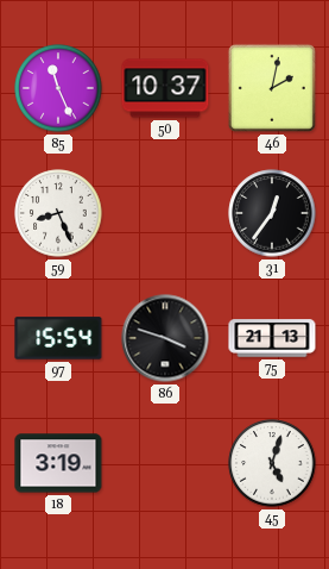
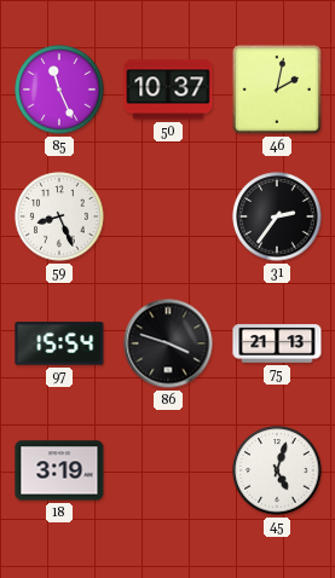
31: 12:36 -> 2:36 (277, 216)
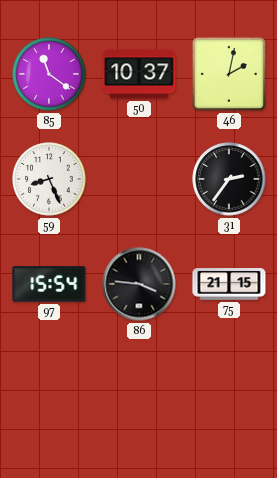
85: 11:26 -> 11:21 (49, 74)
86: 3:48 -> 3:46 (139, 284)
75: 21:13 -> 21:15 (229, 284)
18: 3:19 -> none (59, 470)
45: 5:03 -> none (277, 470)
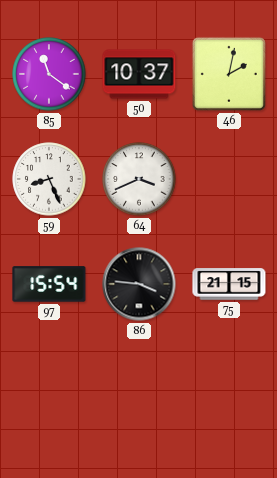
64: none -> 3:41 (139, 179)
31: 2:36 -> none (229, 179)
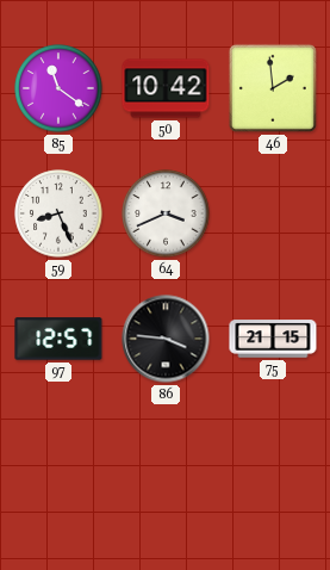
50: 10:37 -> 10:42 (166, 88)
46: 2:02 -> 1:59 (273, 88)
97: 15:54 -> 12:57 (58, 339)
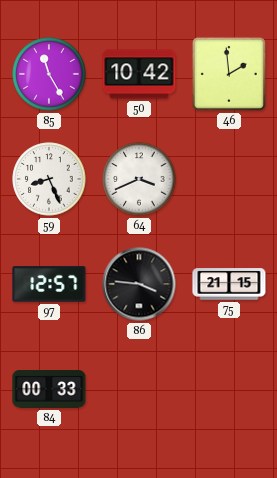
85: 11:21 -> 11:25 (49, 74)
84: none -> 00:33 (49, 389)
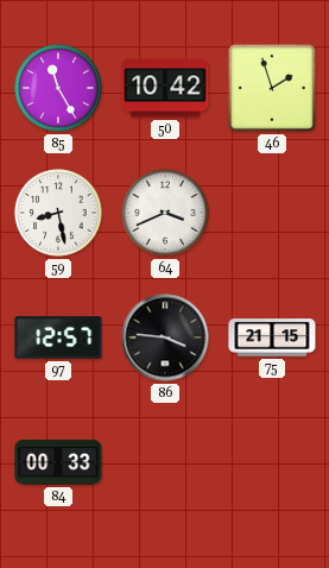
46: 1:59 -> 1:57 (272, 88)
59: 8:26 -> 8:28 (58, 213)
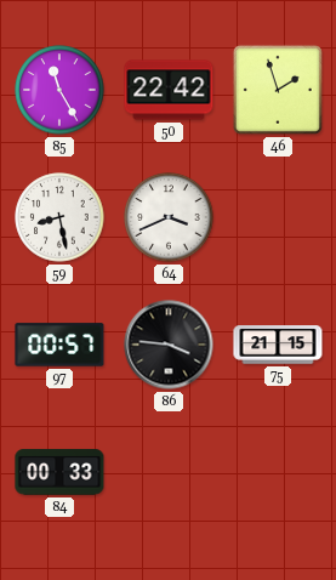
50: 10:42 -> 22:42 (169, 90)
97: 12:57 -> 00:57 (59, 345)
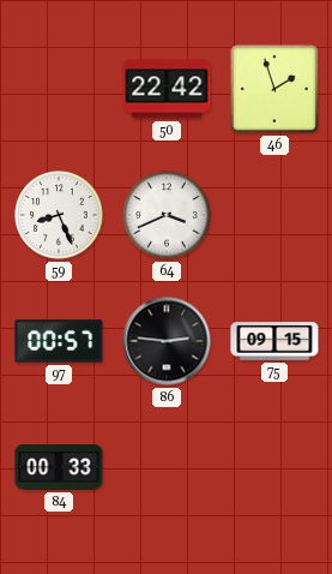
85: 11:25 -> none (59, 90)
59: 8:28 -> 8:26 (59, 215)
86: 3:46 -> 2:46 (167, 341)
75: 21:15 -> 09:15 (274, 341)
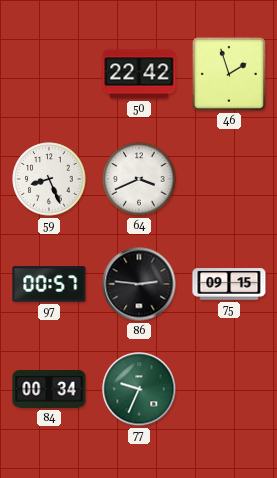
84: 00:33 -> 00:34 (49, 389)
77: none -> 9:34 (139, 389)
